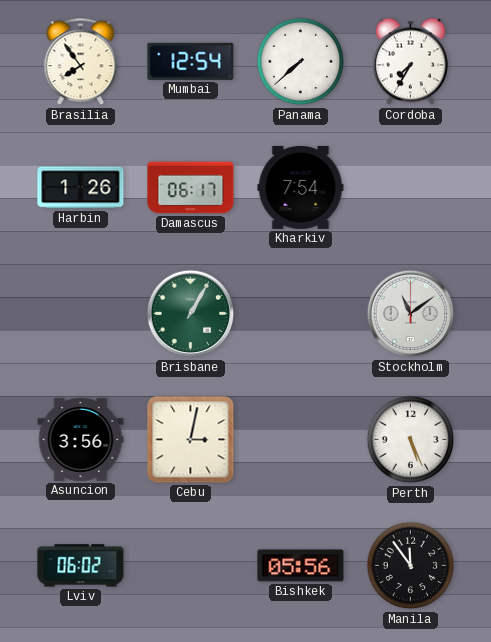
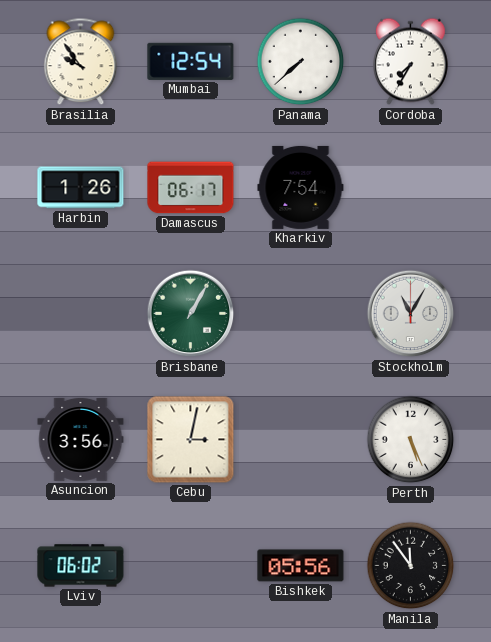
Brasilia: 7:54 -> 9:54 (81, 62)
Stockholm: 11:09 -> 11:05 (411, 314)
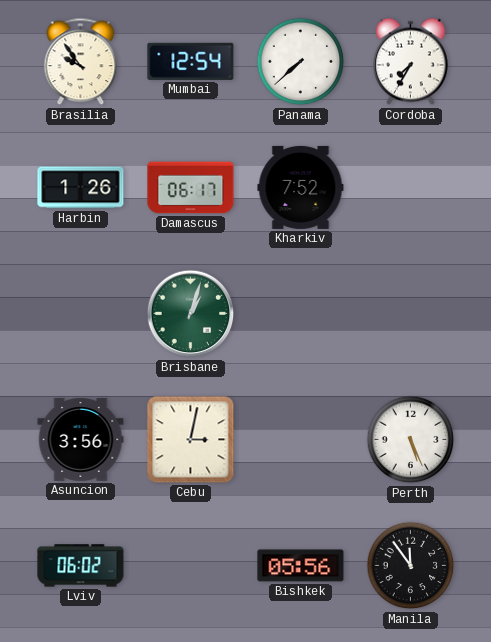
Kharkiv: 7:54 -> 7:52 (301, 187)
Brisbane: 1:05 -> 1:03 (191, 314)
Stockholm: 11:05 -> none (411, 314)
